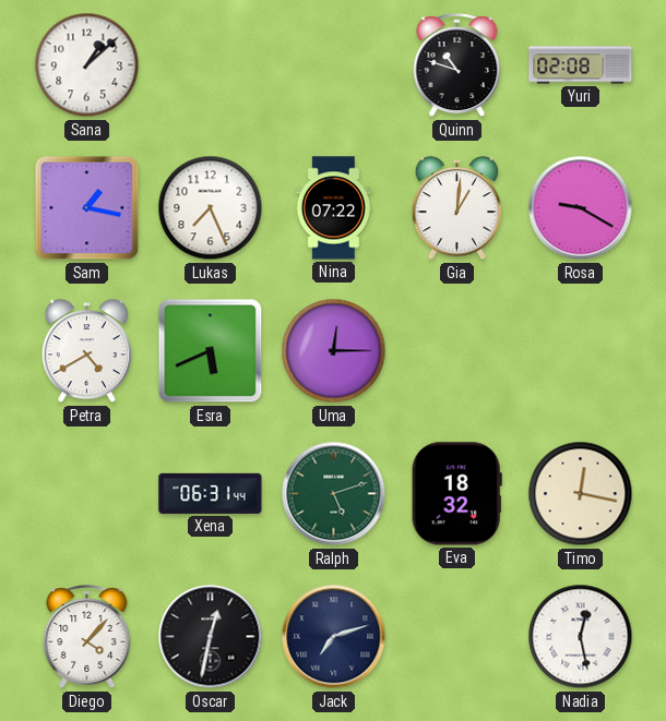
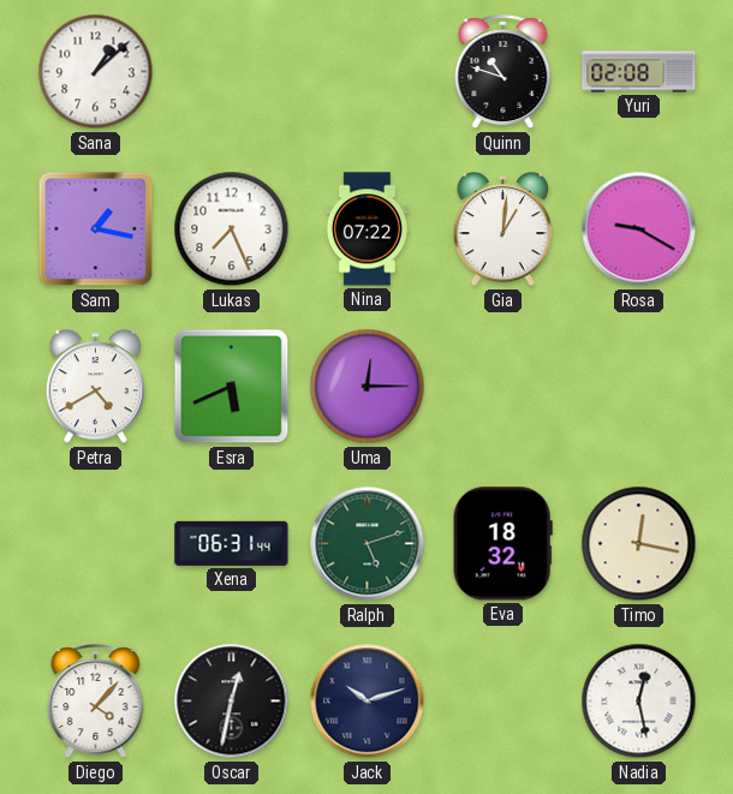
Jack: 7:12 -> 10:12 (368, 702)
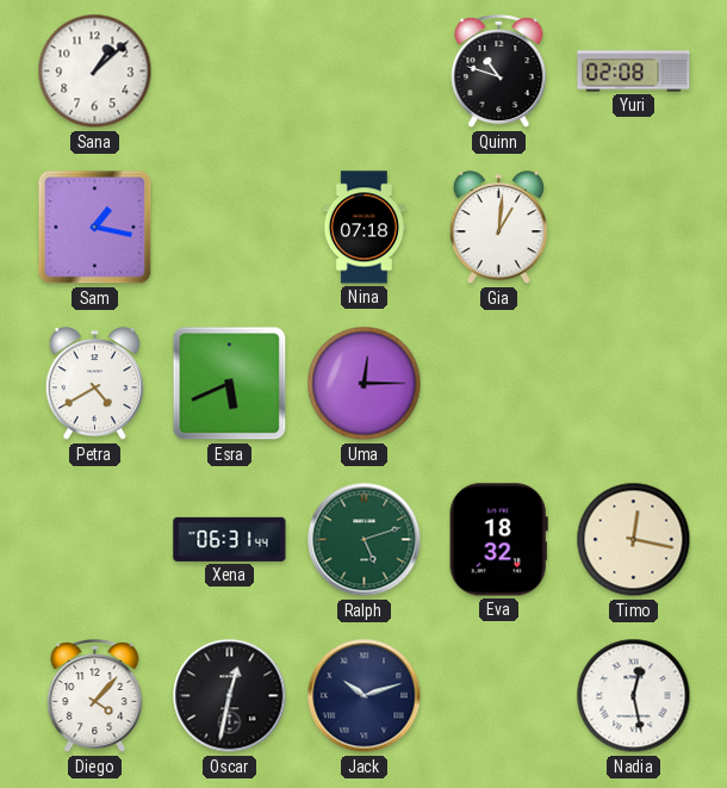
Lukas: 7:26 -> none (232, 229)
Nina: 07:22 -> 07:18 (363, 228)
Rosa: 9:20 -> none (639, 229)
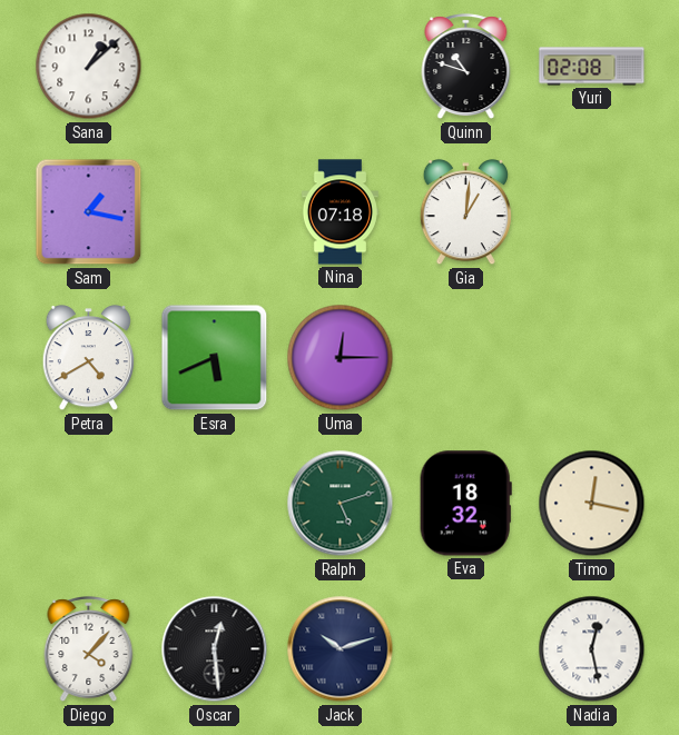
Xena: 06:31 -> none (230, 539)
Oscar: 12:32 -> 12:29 (215, 649)
